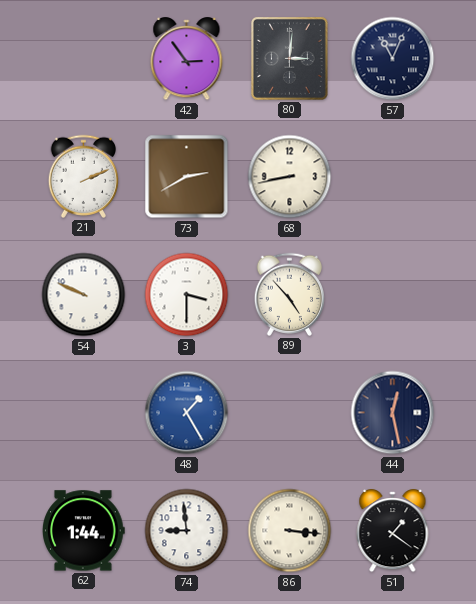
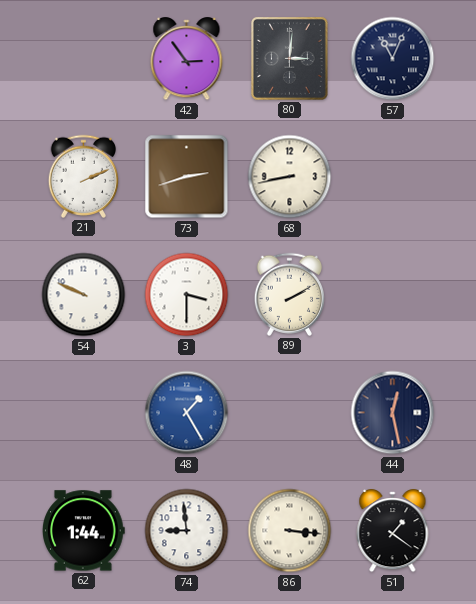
73: 2:40 -> 2:42 (187, 177)
89: 4:53 -> 2:10 (289, 294)
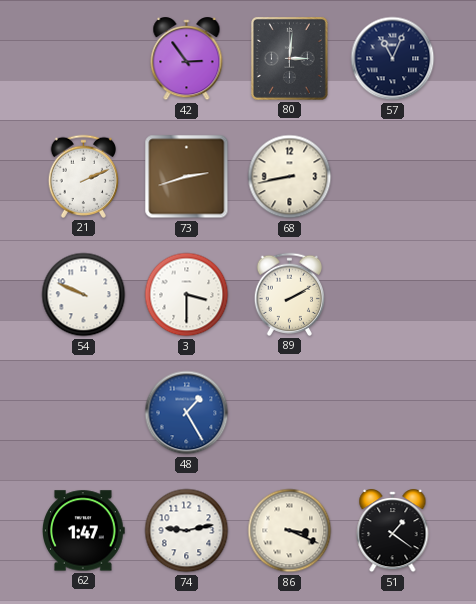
44: 12:28 -> none (393, 413)
62: 1:44 -> 1:47 (84, 531)
74: 8:59 -> 9:13 (187, 531)
86: 3:16 -> 3:19 (290, 531)
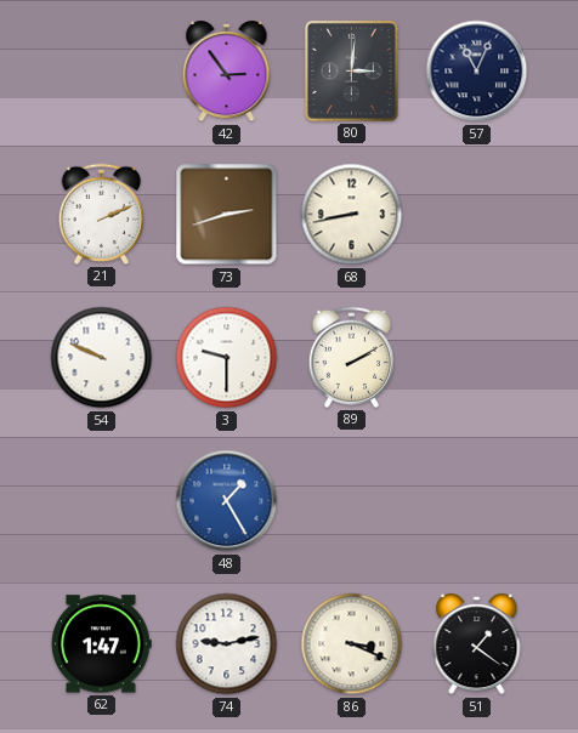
3: 3:30 -> 9:30 (227, 358)
